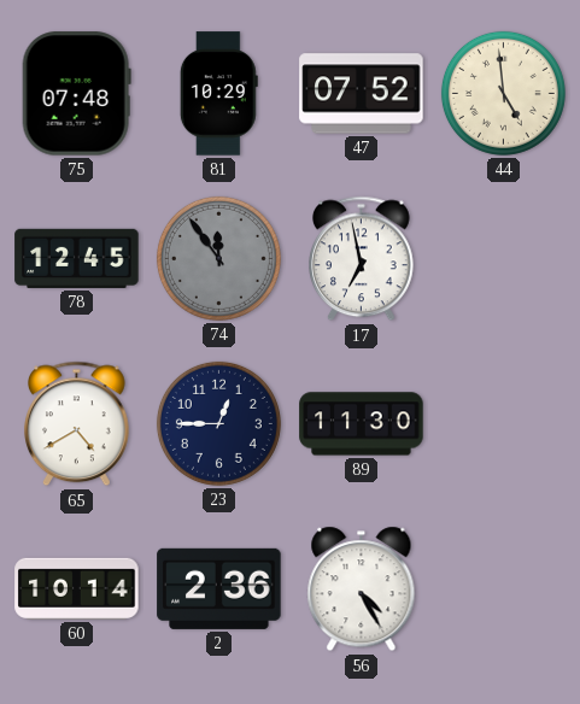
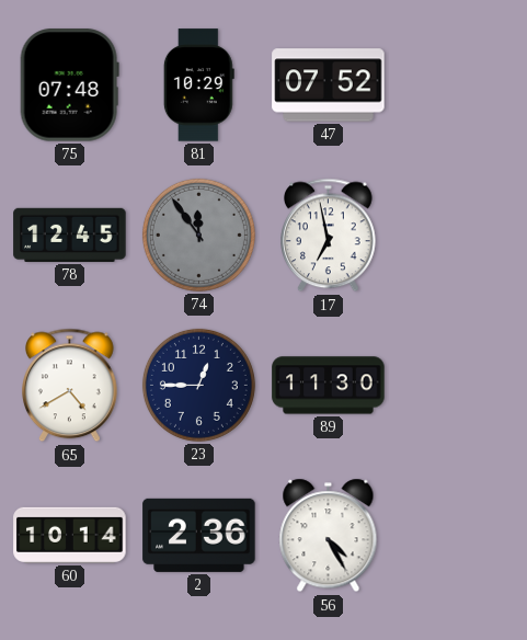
44: 4:59 -> none (503, 93)
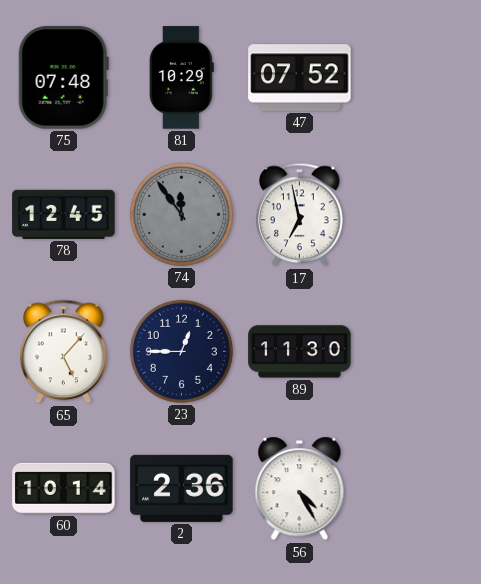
65: 4:40 -> 5:07 (64, 352)
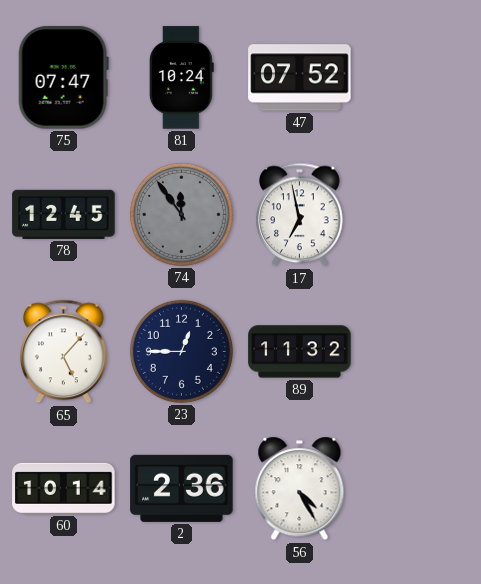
75: 07:48 -> 07:47 (63, 78)
81: 10:29 -> 10:24 (181, 78)
89: 11:30 -> 11:32 (300, 352)
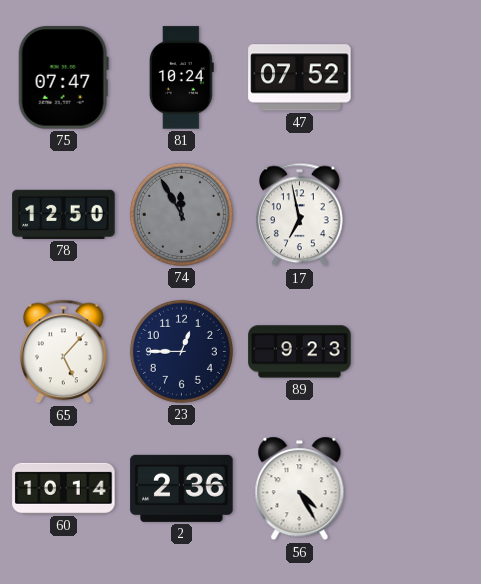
78: 12:45 -> 12:50 (64, 214)
74: 11:54 -> 11:55 (181, 214)
89: 11:32 -> 9:23 (300, 352)
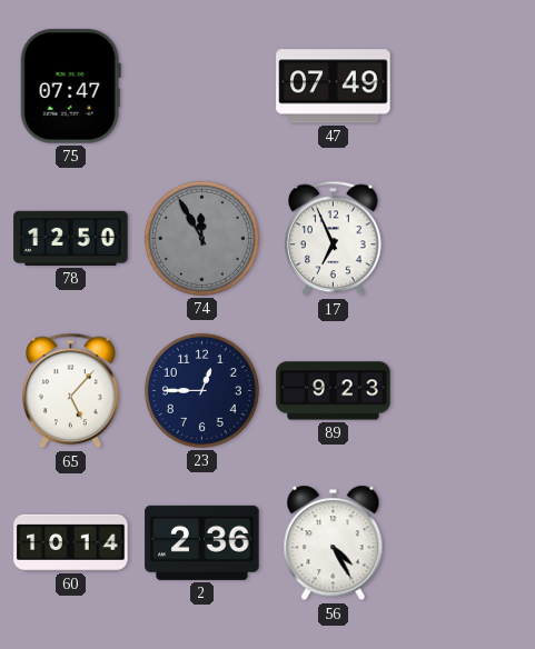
81: 10:24 -> none (181, 78)
47: 07:52 -> 07:49 (334, 87)
17: 6:58 -> 6:56 (334, 239)
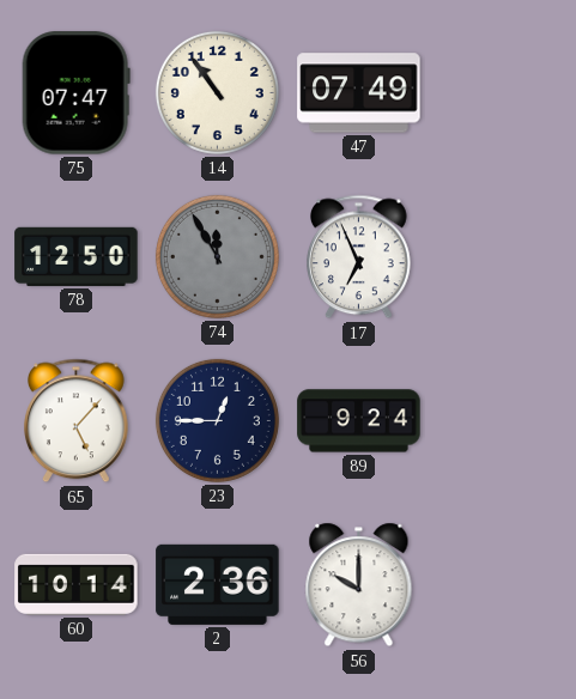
14: none -> 10:54 (217, 92)
89: 9:23 -> 9:24 (359, 421)
56: 4:25 -> 10:00 (359, 585)
